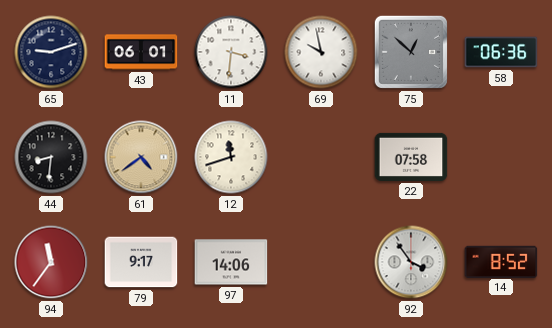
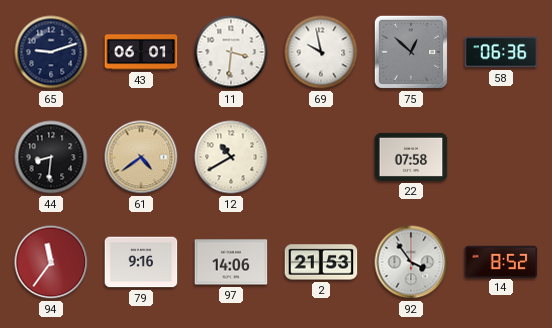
12: 11:42 -> 10:40 (231, 157)
79: 9:17 -> 9:16 (141, 262)
2: none -> 21:53 (321, 262)
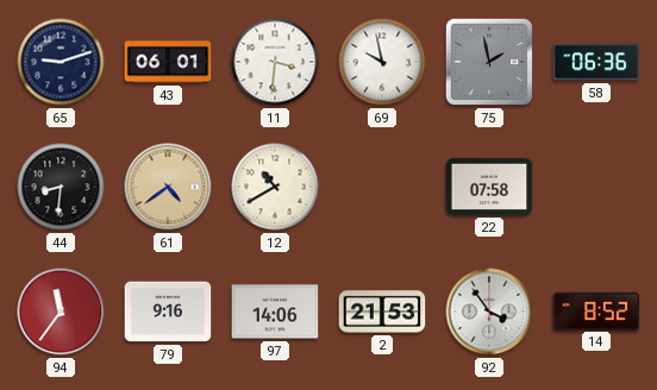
75: 12:52 -> 1:58 (489, 62)
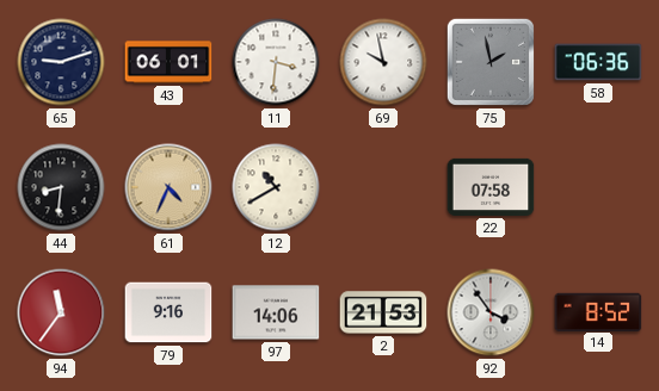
61: 4:39 -> 4:34 (168, 187)
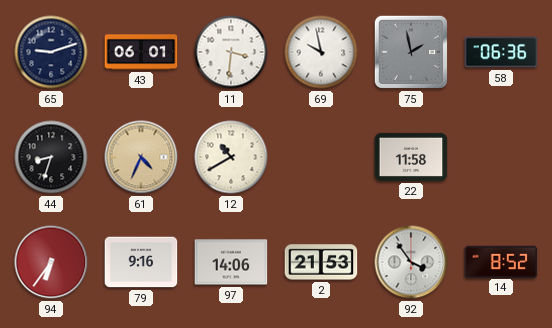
44: 8:31 -> 8:33 (51, 157)
22: 07:58 -> 11:58 (411, 157)
94: 11:36 -> 6:36 (51, 262)
